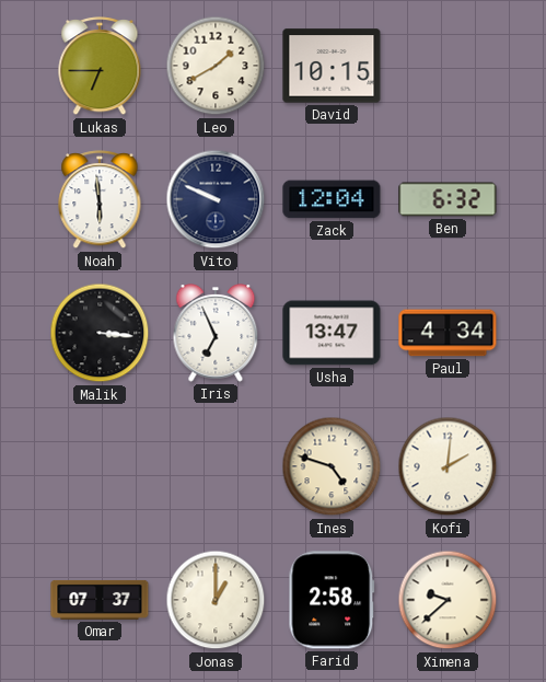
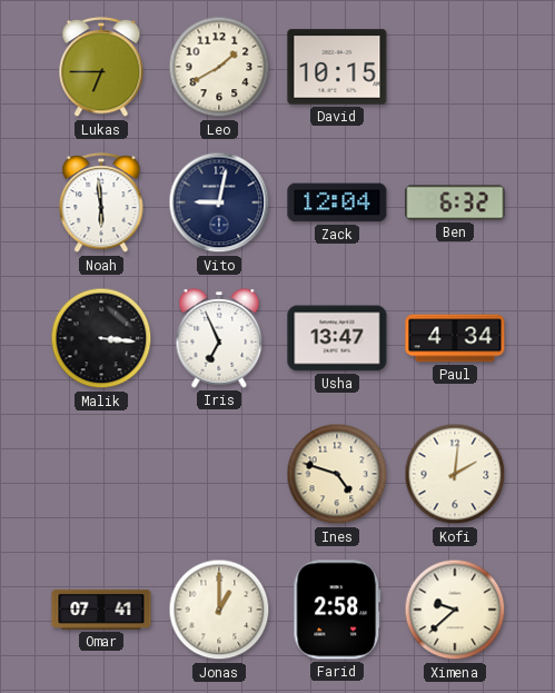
Vito: 9:49 -> 9:02 (219, 202)
Omar: 07:37 -> 07:41 (101, 610)
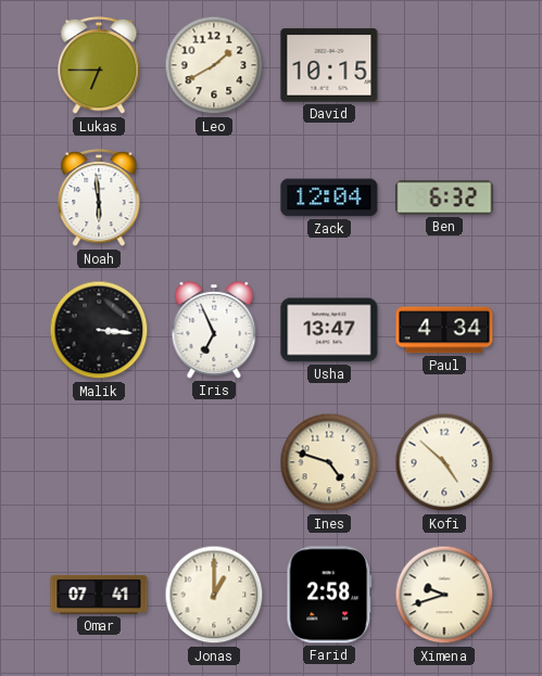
Vito: 9:02 -> none (219, 202)
Kofi: 2:01 -> 4:52 (444, 462)
Ximena: 9:38 -> 9:42 (444, 595)
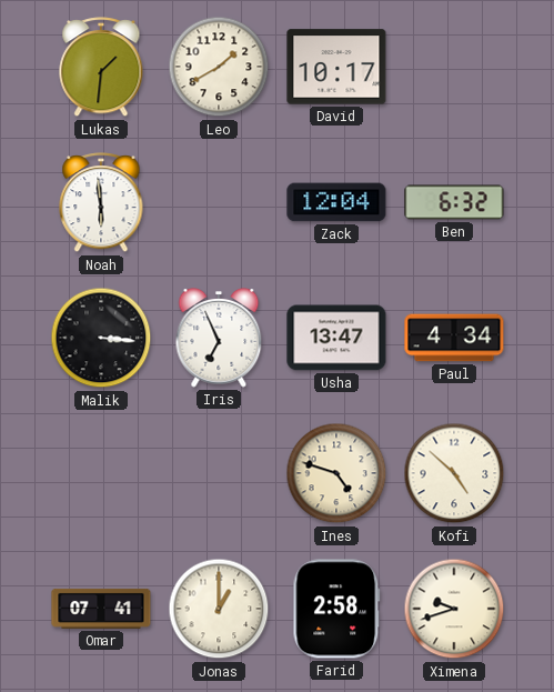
Lukas: 6:45 -> 1:31 (101, 68)
David: 10:15 -> 10:17 (336, 67)
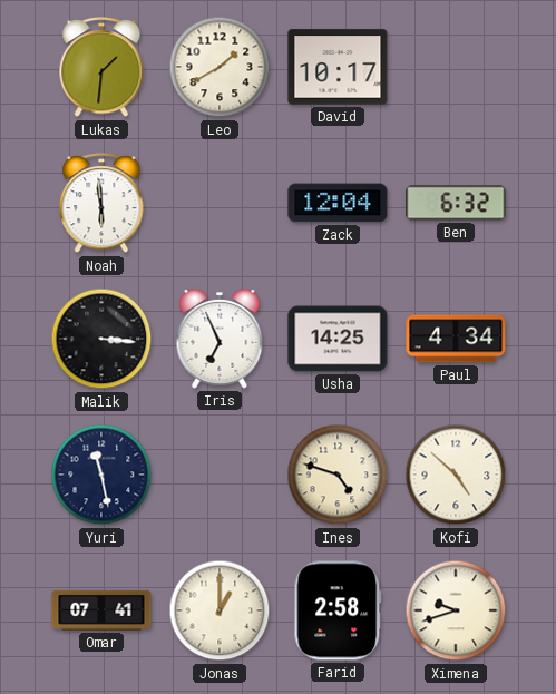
Usha: 13:47 -> 14:25 (338, 339)
Yuri: none -> 11:28 (101, 475)
